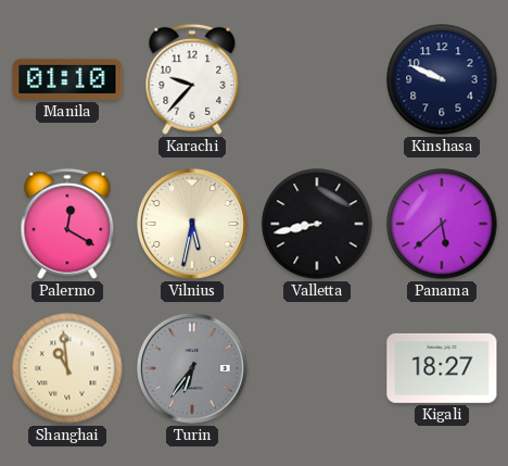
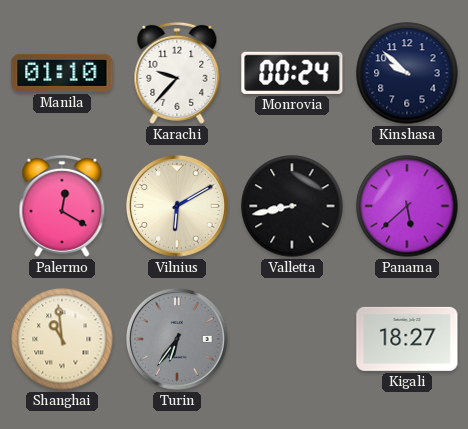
Monrovia: none -> 00:24 (292, 73)
Kinshasa: 9:49 -> 9:52 (407, 73)
Vilnius: 5:32 -> 6:10 (178, 207)
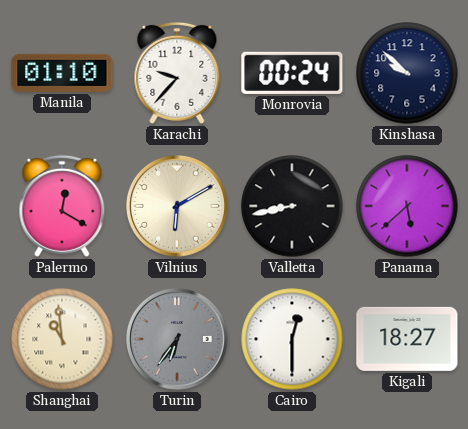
Cairo: none -> 12:30 (292, 339)
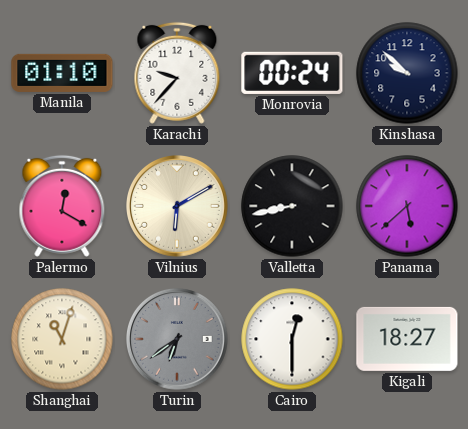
Shanghai: 10:59 -> 11:03 (62, 339)
Turin: 6:36 -> 6:39 (178, 340)
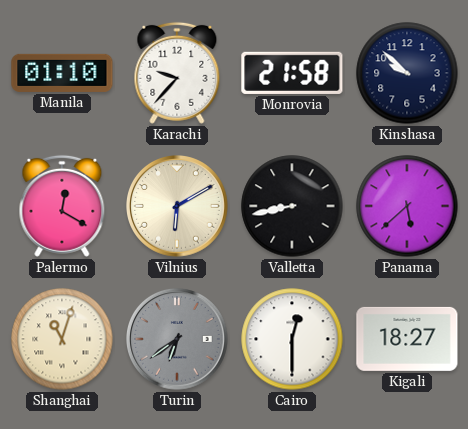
Monrovia: 00:24 -> 21:58 (292, 73)
